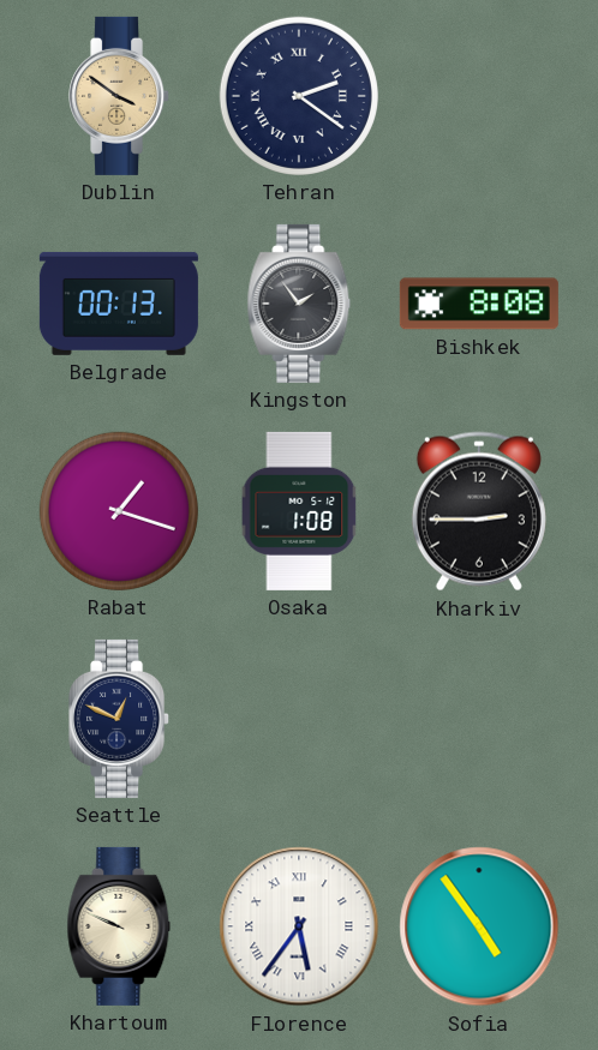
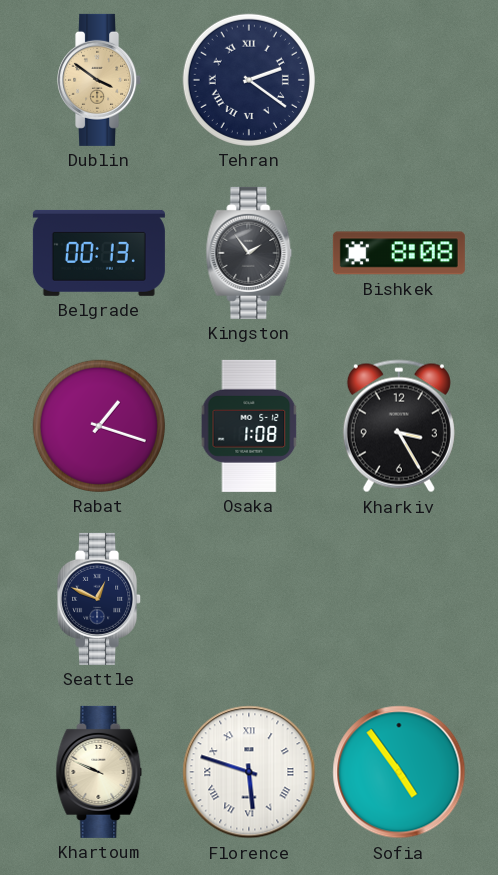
Kharkiv: 2:45 -> 3:25 (399, 426)
Florence: 5:36 -> 5:48 (249, 772)
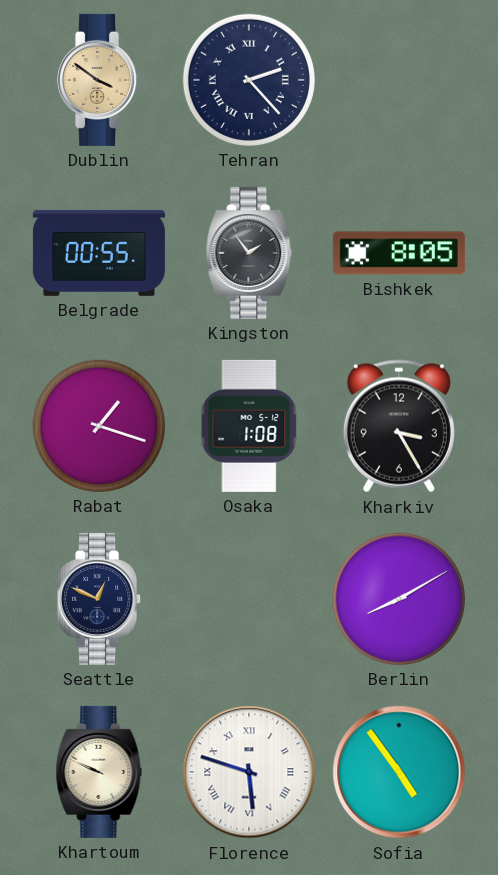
Tehran: 2:21 -> 2:23 (249, 80)
Belgrade: 00:13 -> 00:55 (99, 253)
Bishkek: 8:08 -> 8:05 (399, 253)
Berlin: none -> 8:10 (399, 599)
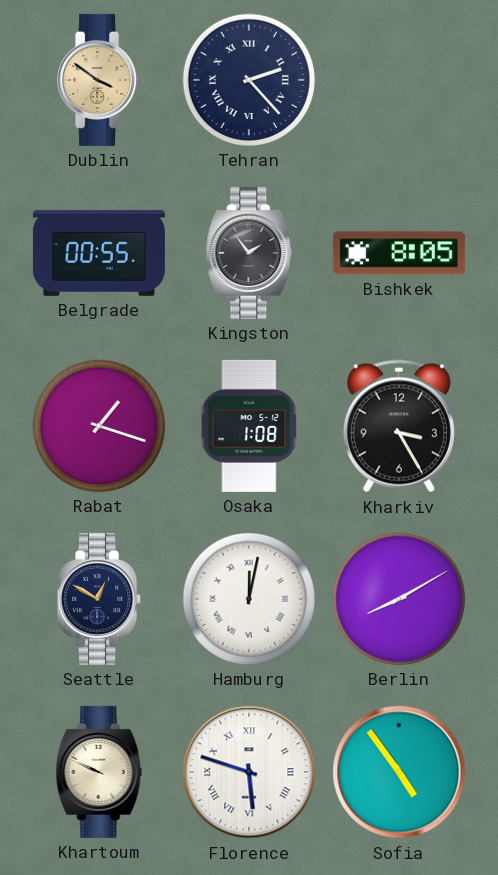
Seattle: 12:49 -> 12:50 (100, 599)
Hamburg: none -> 12:02 (249, 599)
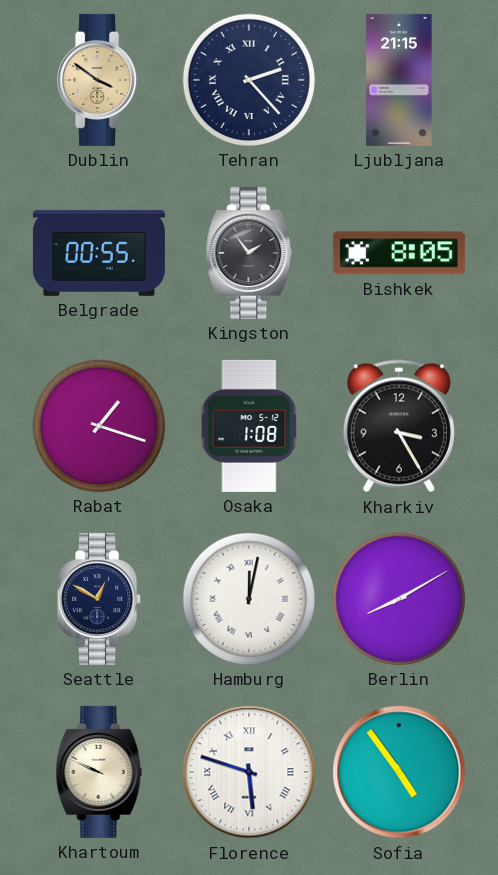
Ljubljana: none -> 21:15 (399, 80)
